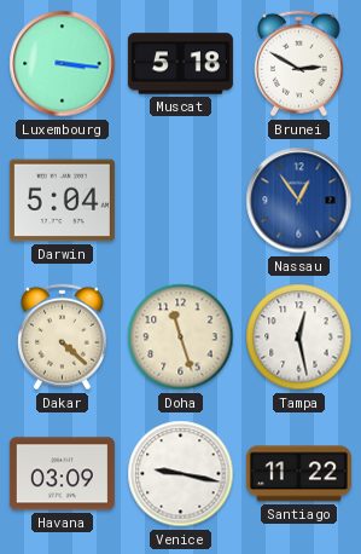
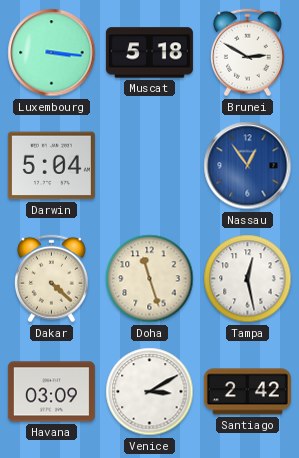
Venice: 9:17 -> 3:10 (150, 392)
Santiago: 11:22 -> 2:42 (247, 392)
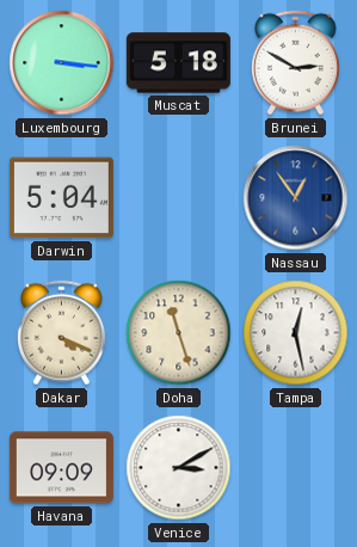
Dakar: 4:22 -> 4:19 (61, 333)
Havana: 03:09 -> 09:09 (61, 468)
Santiago: 2:42 -> none (247, 392)
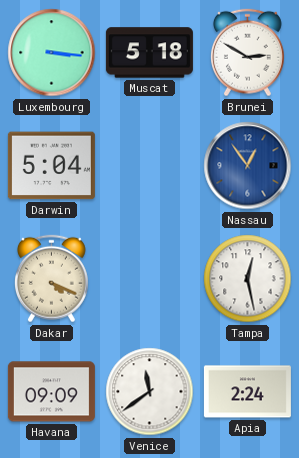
Doha: 11:27 -> none (179, 333)
Venice: 3:10 -> 11:39 (150, 392)
Apia: none -> 2:24 (247, 392)
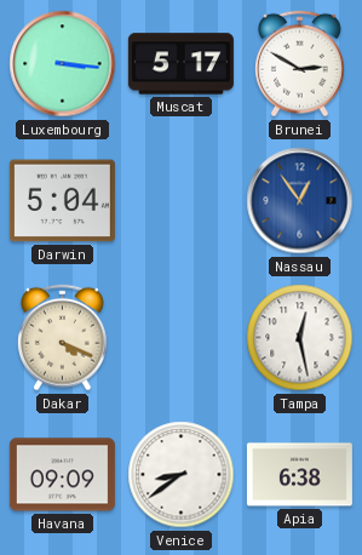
Muscat: 5:18 -> 5:17 (180, 64)
Venice: 11:39 -> 8:39 (182, 475)
Apia: 2:24 -> 6:38 (299, 475)
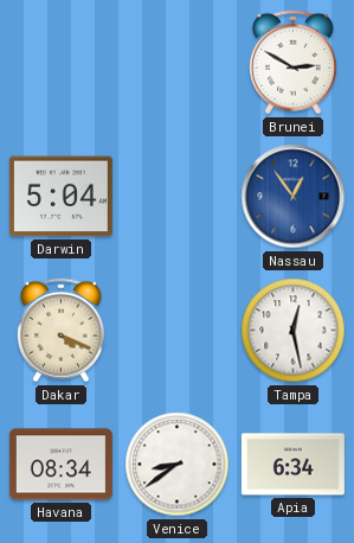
Luxembourg: 3:16 -> none (63, 64)
Muscat: 5:17 -> none (180, 64)
Havana: 09:09 -> 08:34 (60, 465)
Apia: 6:38 -> 6:34 (292, 465)
